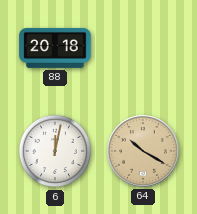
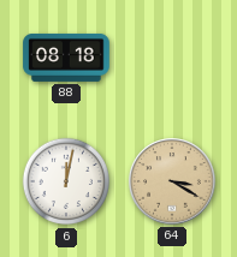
88: 20:18 -> 08:18 (66, 58)
64: 10:20 -> 3:20 (172, 181)
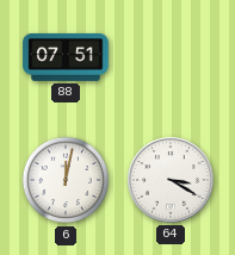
88: 08:18 -> 07:51 (66, 57)
64 dial: champagne -> white (171, 180)
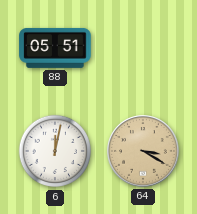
88: 07:51 -> 05:51 (55, 48)
64 dial: white -> champagne (143, 151)
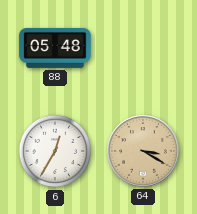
88: 05:51 -> 05:48 (55, 48)
6: 12:02 -> 12:35 (55, 151)
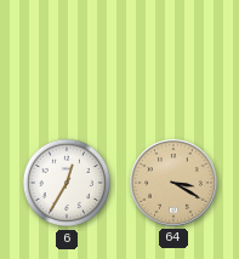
88: 05:48 -> none (55, 48)
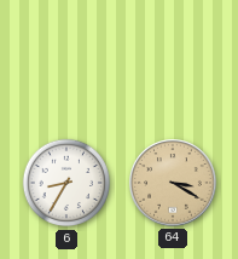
6: 12:35 -> 8:35 (66, 183)
